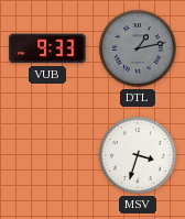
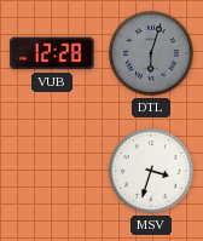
VUB: 9:33 -> 12:28 (52, 53)
DTL: 1:13 -> 6:03 (152, 54)
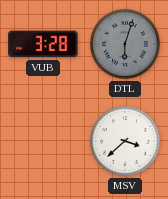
VUB: 12:28 -> 3:28 (43, 44)
MSV: 3:33 -> 3:38 (126, 142)
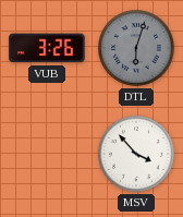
VUB: 3:28 -> 3:26 (47, 48)
MSV: 3:38 -> 3:53 (137, 155)
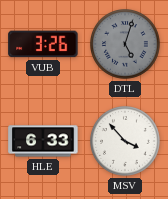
DTL: 6:03 -> 5:03 (126, 45)
HLE: none -> 6:33 (43, 141)
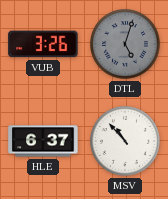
HLE: 6:33 -> 6:37 (43, 141)
MSV: 3:53 -> 10:53 (126, 142)
